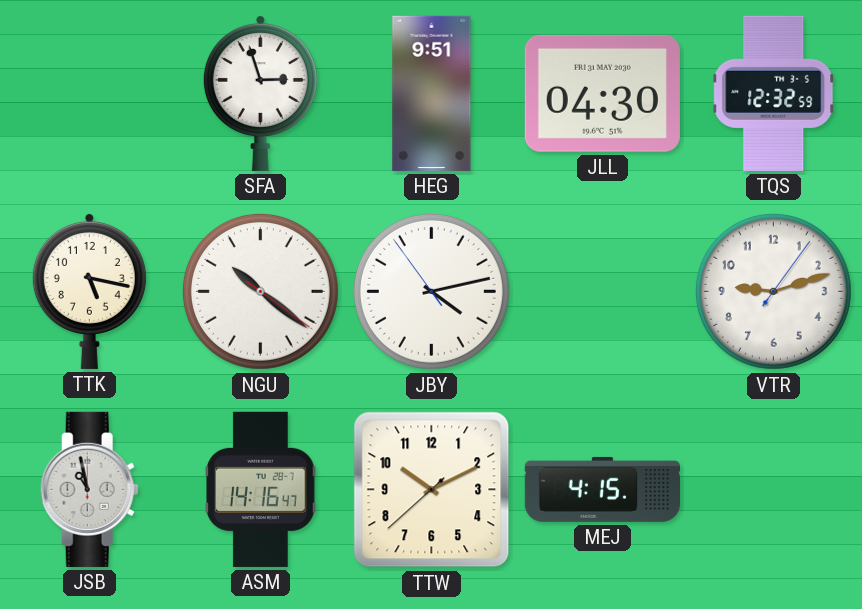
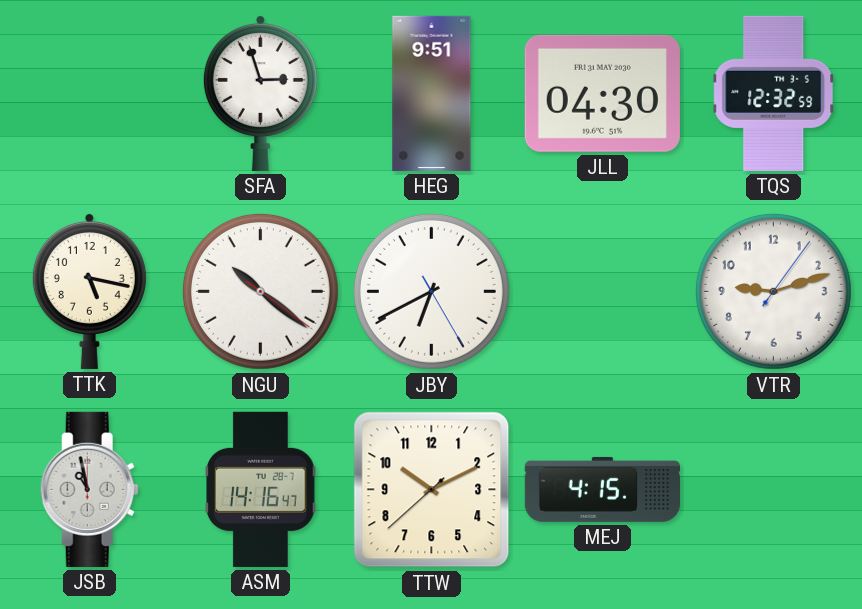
JBY: 4:12 -> 6:40 (431, 291)
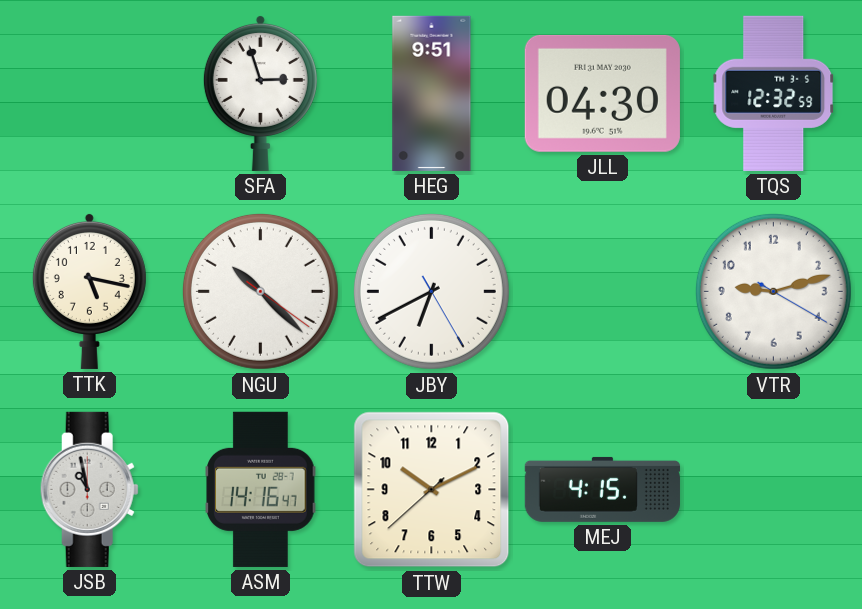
NGU: 10:21 -> 10:22 (260, 291)
VTR: 9:12:06 -> 9:12:20 (773, 291)
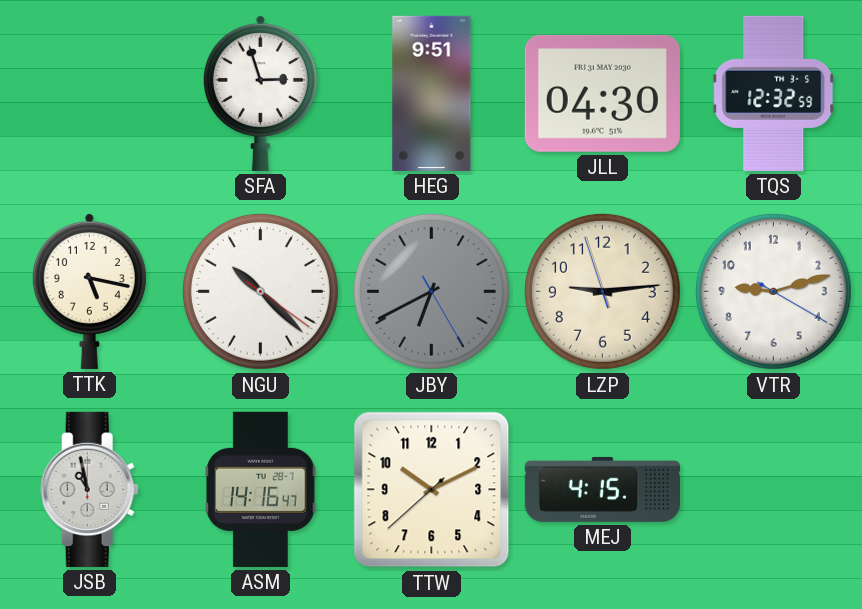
JBY dial: white -> grey (431, 291)
LZP: none -> 9:13 (602, 291)
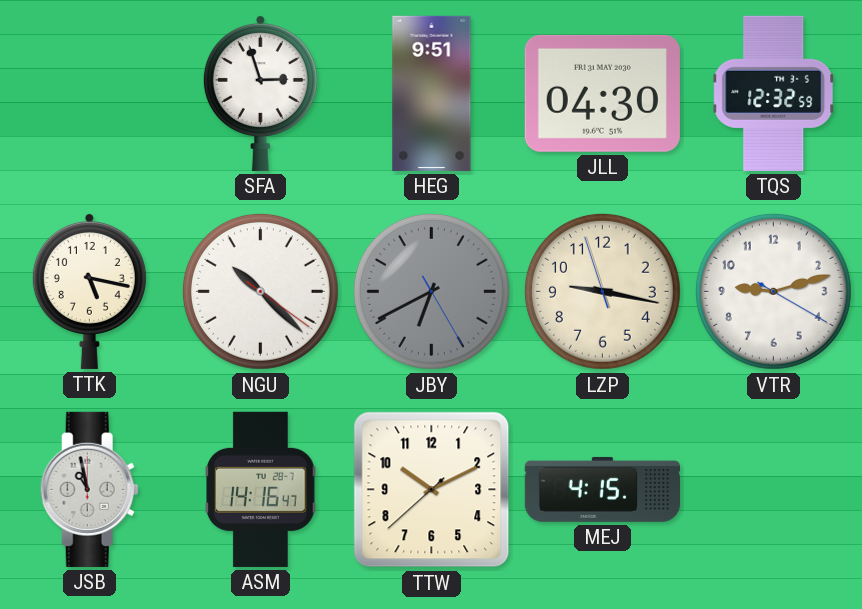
LZP: 9:13 -> 9:16 (602, 291)
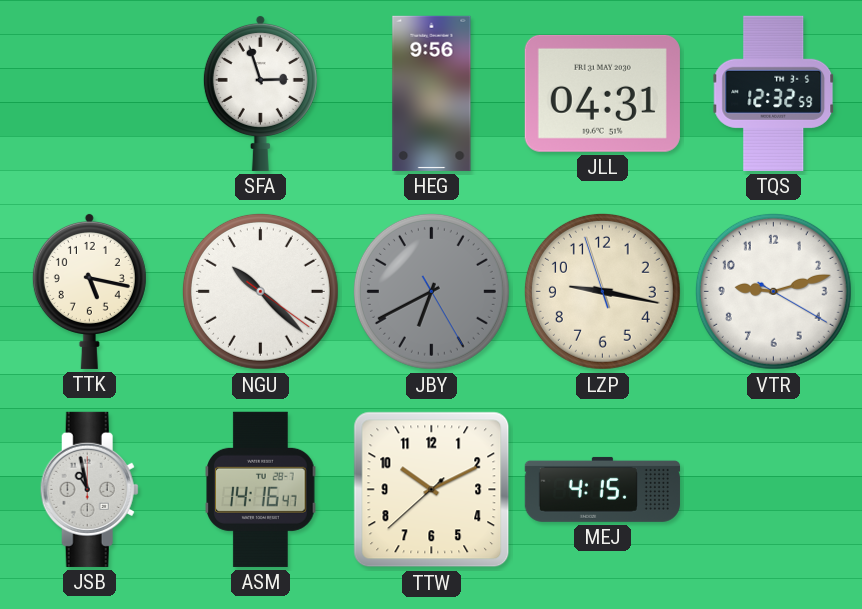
HEG: 9:51 -> 9:56 (432, 93)
JLL: 04:30 -> 04:31 (602, 93)
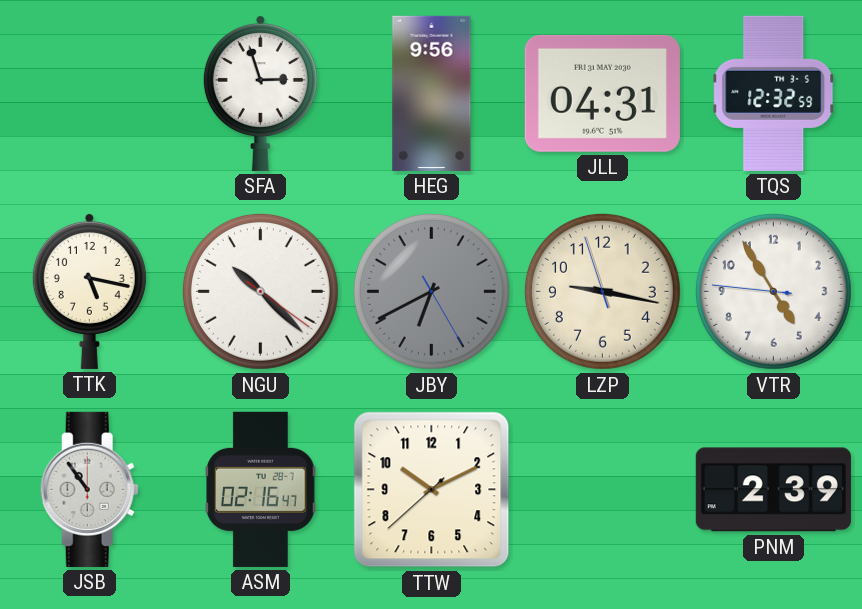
VTR: 9:12 -> 4:54 (773, 291)
JSB: 10:58 -> 10:54 (89, 489)
ASM: 14:16 -> 02:16 (261, 489)
MEJ: 4:15 -> none (602, 489)
PNM: none -> 2:39 (773, 490)
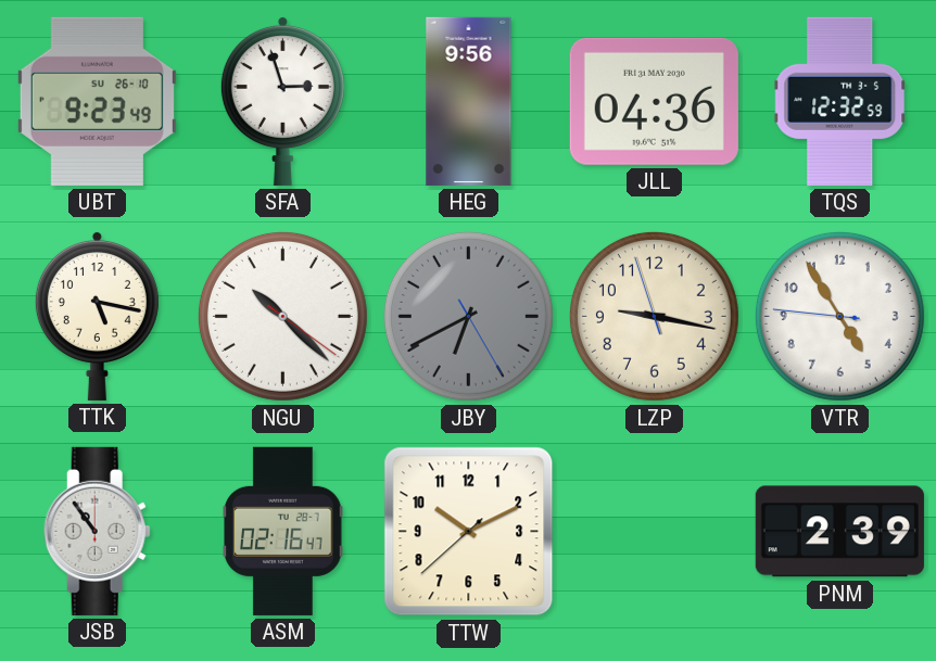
UBT: none -> 9:23 (97, 101)
JLL: 04:31 -> 04:36 (654, 101)
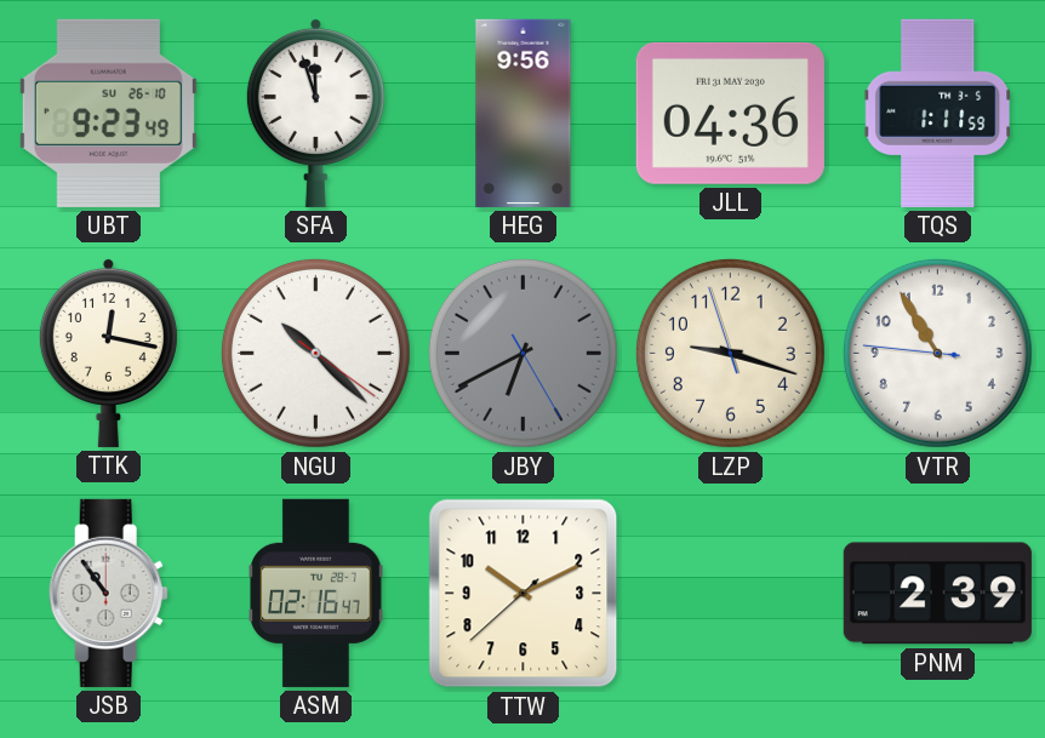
SFA: 2:57 -> 11:57 (315, 113)
TQS: 12:32 -> 1:11 (938, 113)
TTK: 5:17 -> 12:17 (108, 353)
LZP: 9:16 -> 9:17 (730, 353)
VTR: 4:54 -> 10:54 (937, 353)
